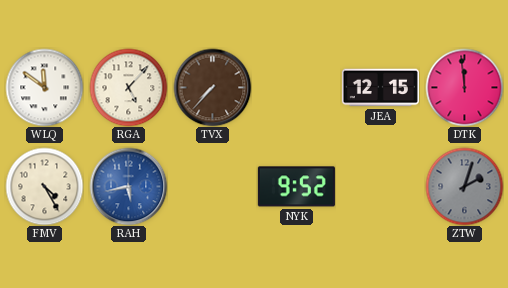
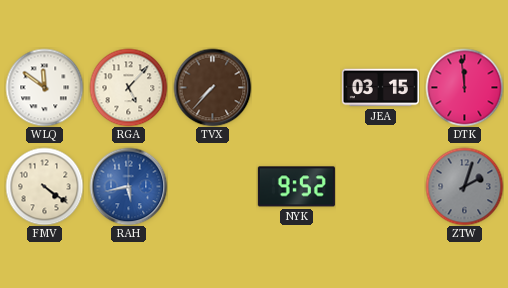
JEA: 12:15 -> 03:15 (380, 88)
FMV: 4:25 -> 4:21 (44, 186)
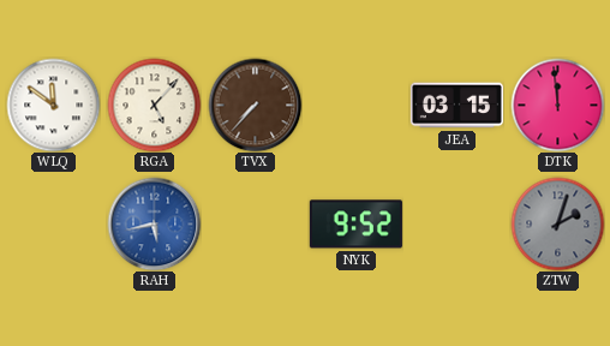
FMV: 4:21 -> none (44, 186)
